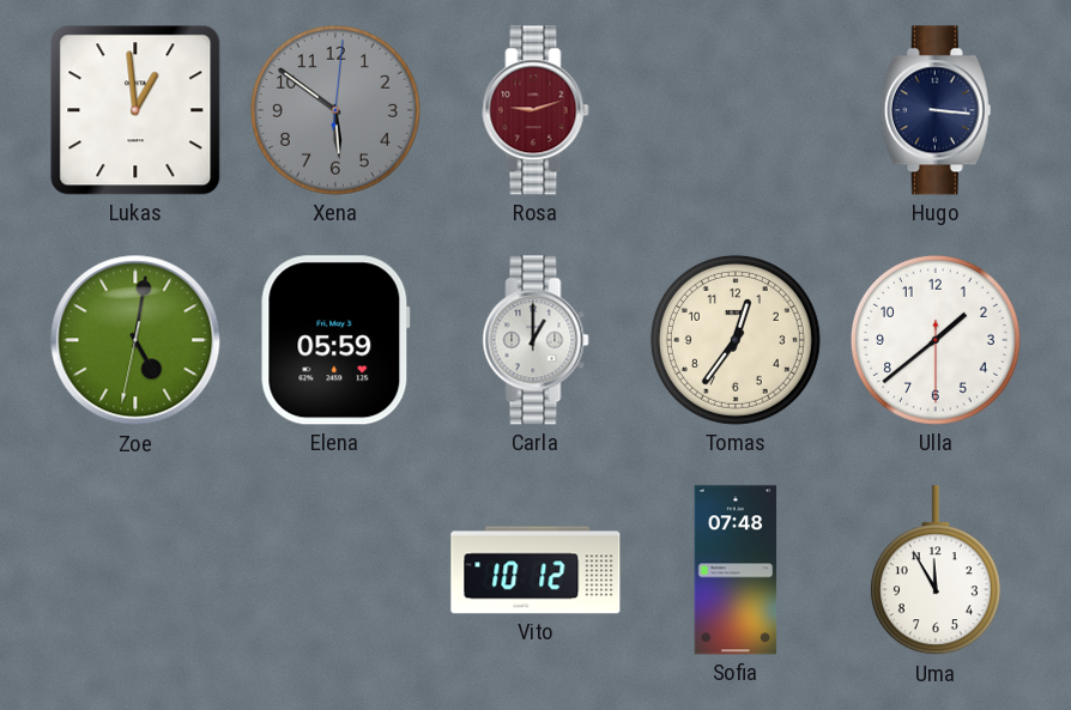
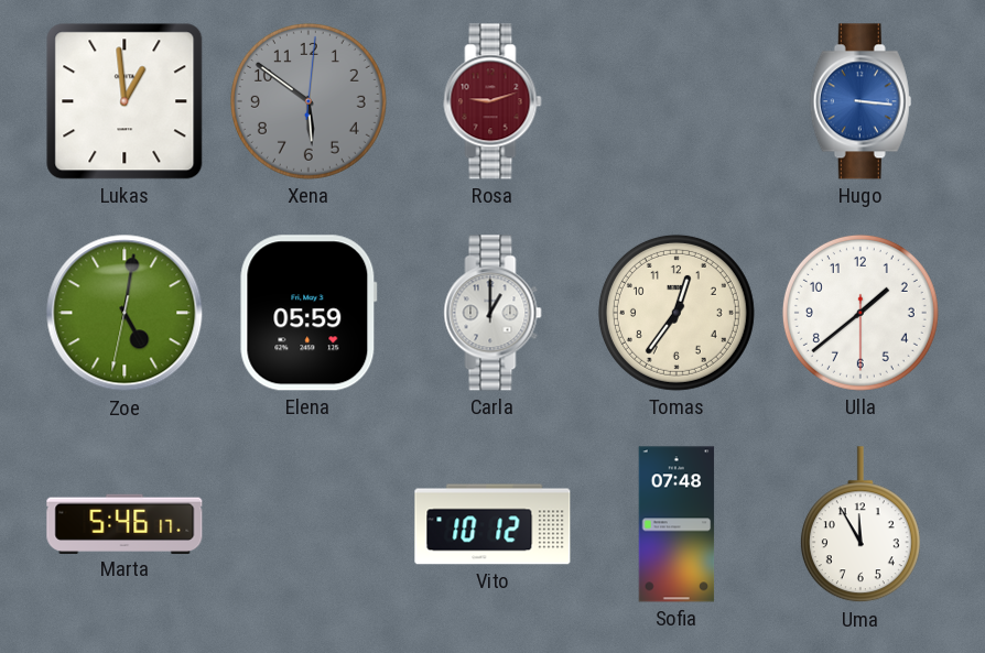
Hugo dial: navy -> blue (860, 101)
Marta: none -> 5:46 (125, 523)
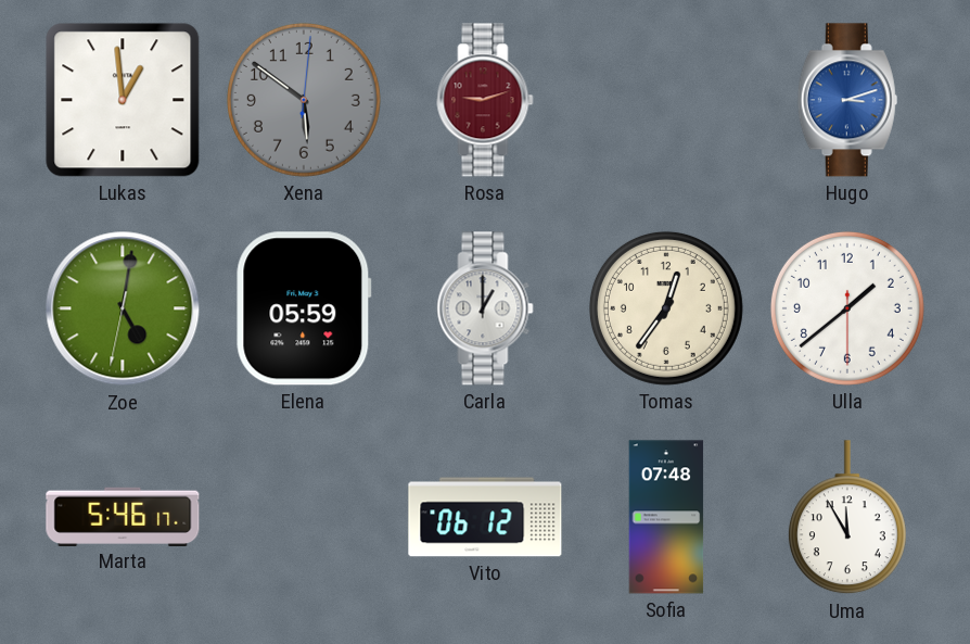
Hugo: 3:16 -> 3:12 (847, 100)
Vito: 10:12 -> 06:12 (485, 517)
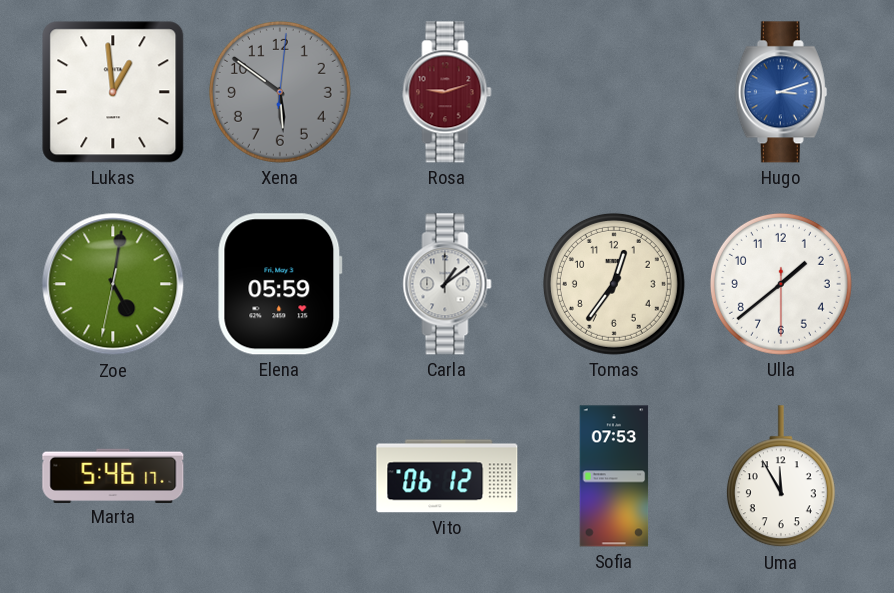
Carla: 1:00 -> 1:09 (447, 284)
Sofia: 07:48 -> 07:53 (614, 476)
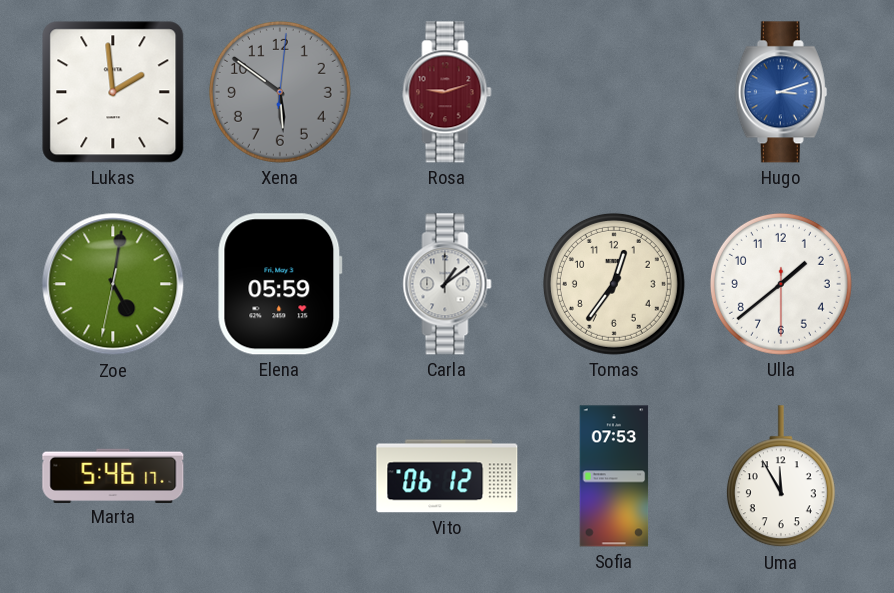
Lukas: 12:59 -> 1:59 (113, 92)
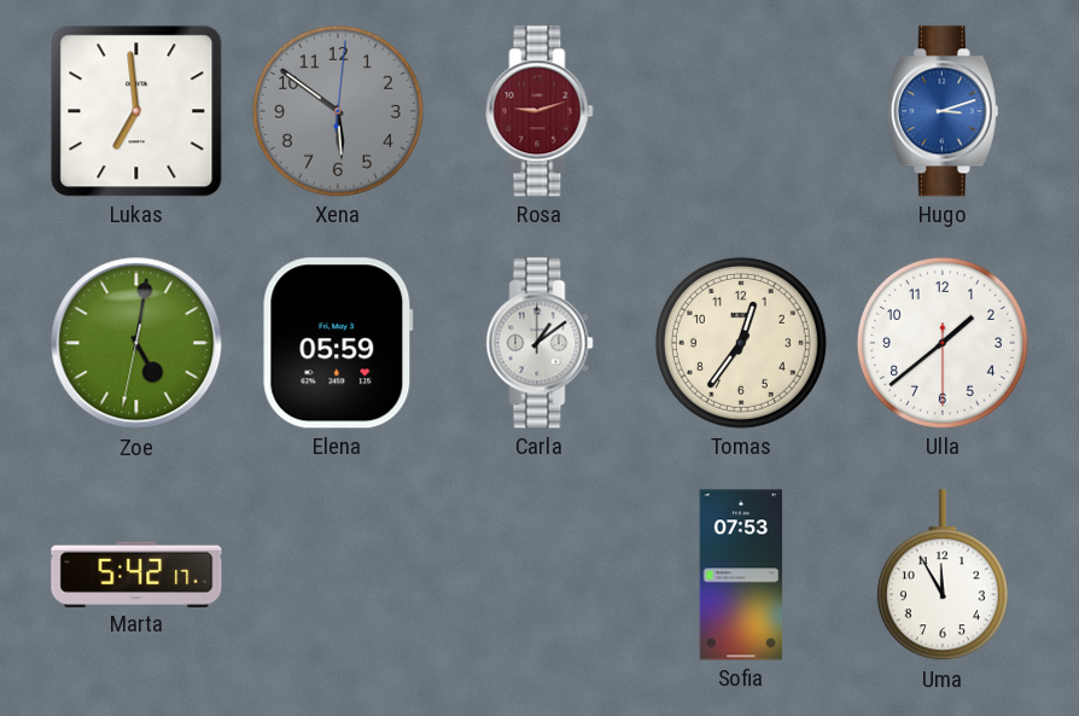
Lukas: 1:59 -> 6:59 (136, 111)
Marta: 5:46 -> 5:42 (136, 574)
Vito: 06:12 -> none (447, 476)
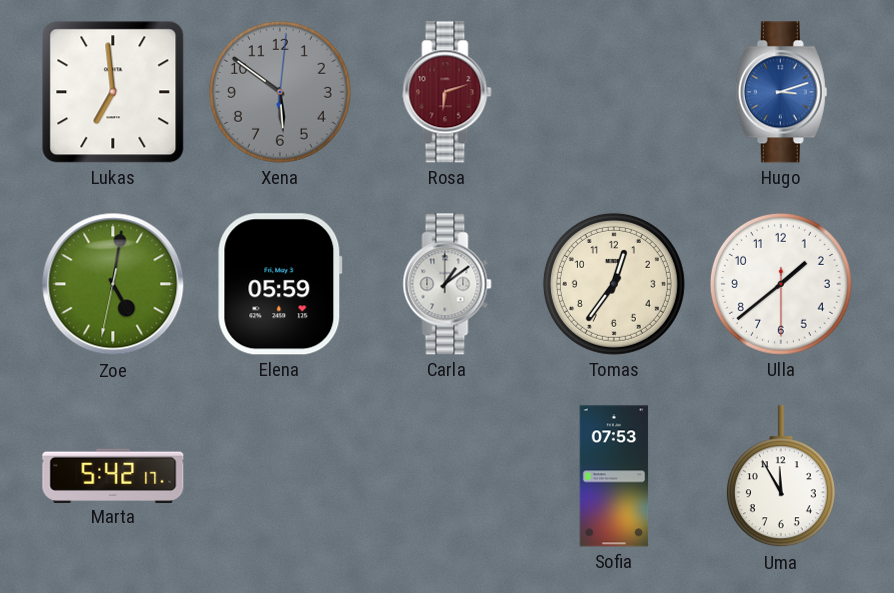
Rosa: 9:12 -> 6:12 (447, 92)
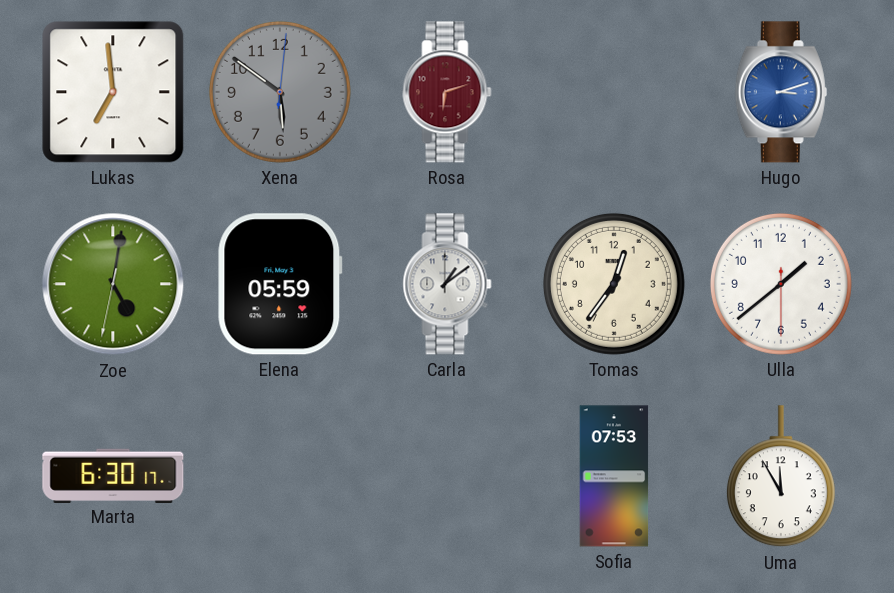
Marta: 5:42 -> 6:30 (113, 475)
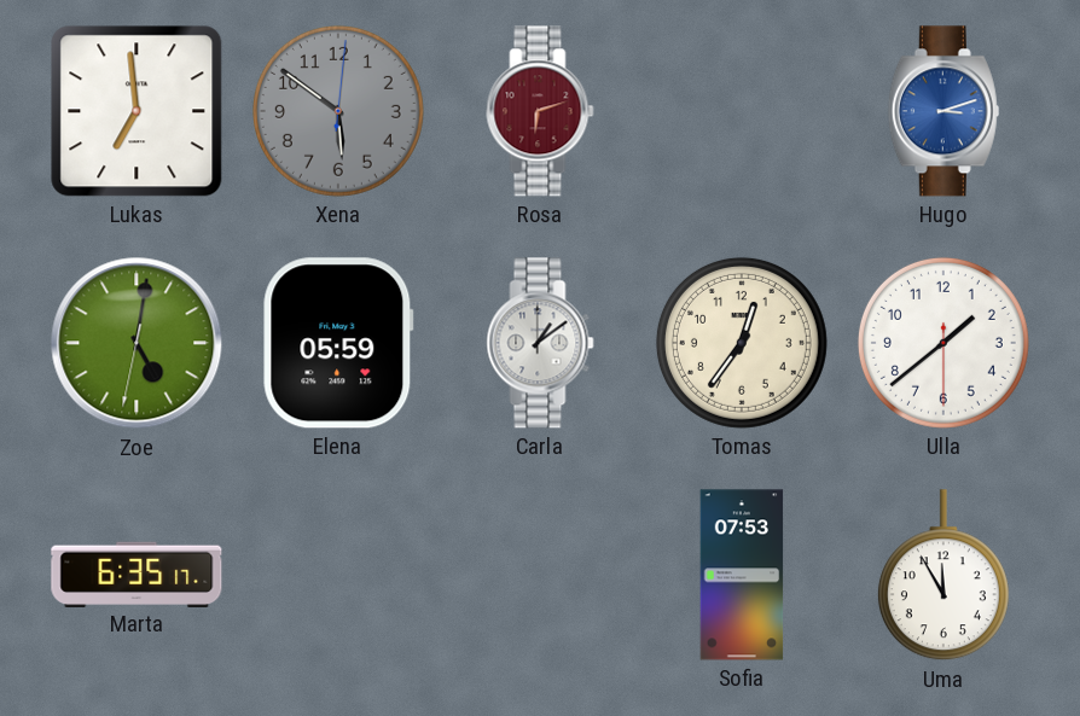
Marta: 6:30 -> 6:35 (137, 574)
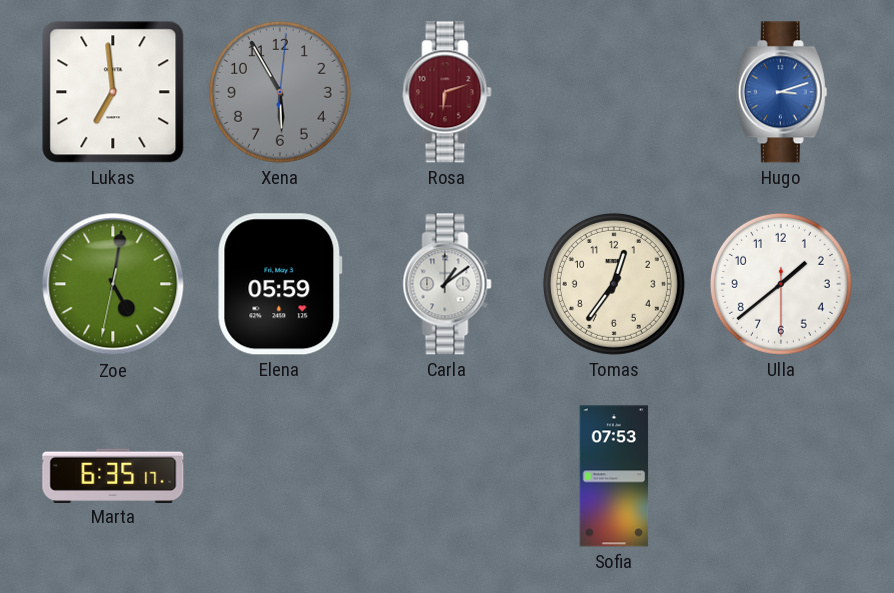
Xena: 5:51 -> 5:55 (280, 92)
Uma: 11:55 -> none (943, 576)
